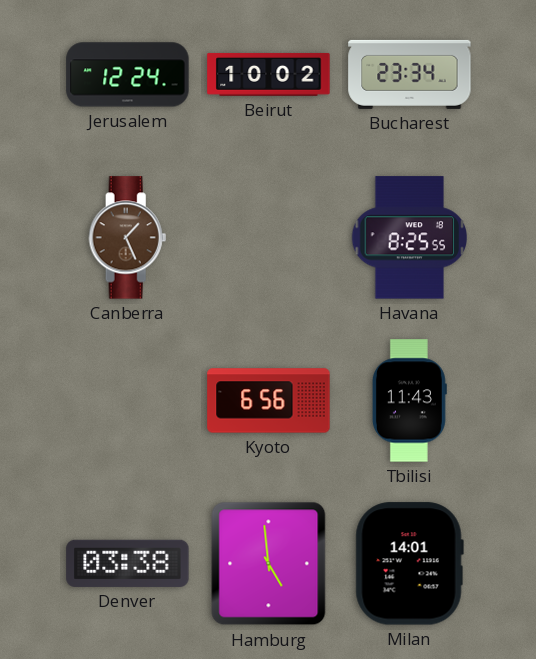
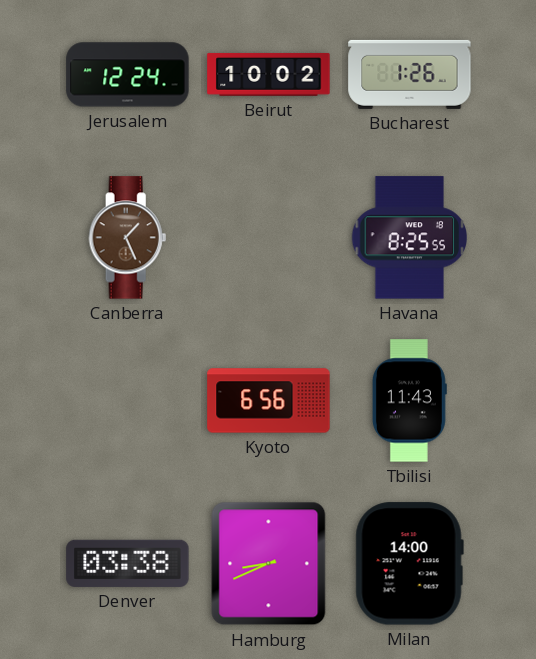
Bucharest: 23:34 -> 1:26 (410, 74)
Hamburg: 4:59 -> 8:41 (269, 564)
Milan: 14:01 -> 14:00 (409, 564)
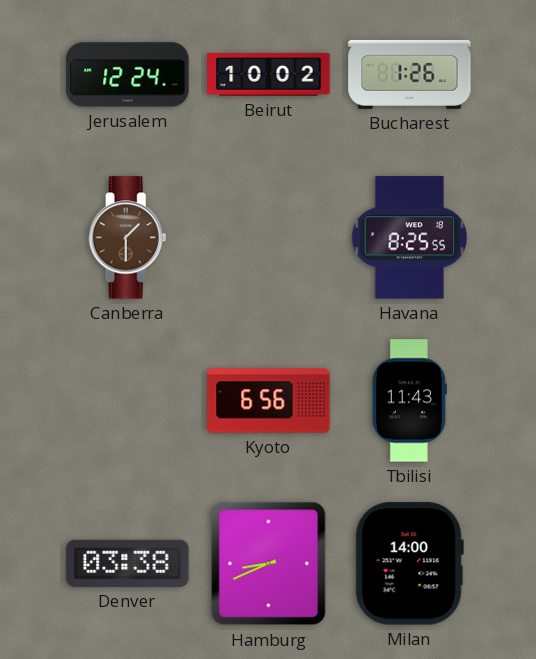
Canberra: 1:26 -> 1:30 (128, 238)
